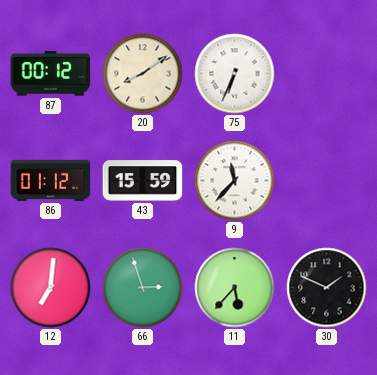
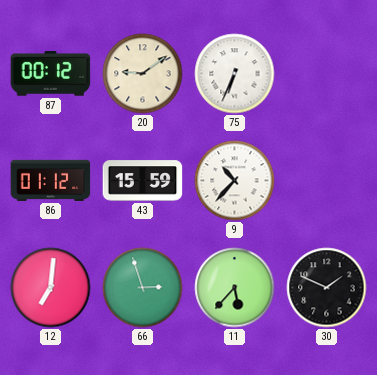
20: 8:09 -> 9:09 (143, 74)
9: 11:37 -> 10:37 (235, 181)
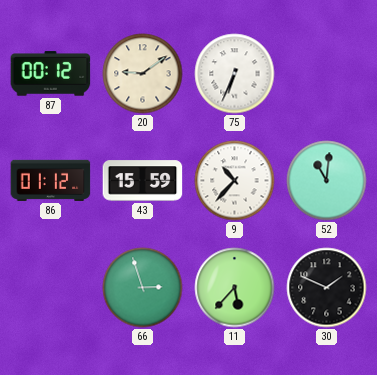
52: none -> 11:01 (327, 181)
12: 7:01 -> none (51, 288)
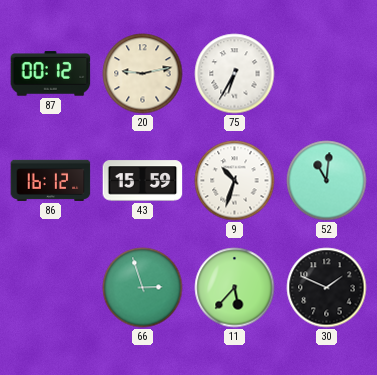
20: 9:09 -> 9:13 (143, 74)
75: 6:34 -> 6:35 (235, 74)
86: 01:12 -> 16:12 (51, 180)
9: 10:37 -> 10:33 (235, 181)
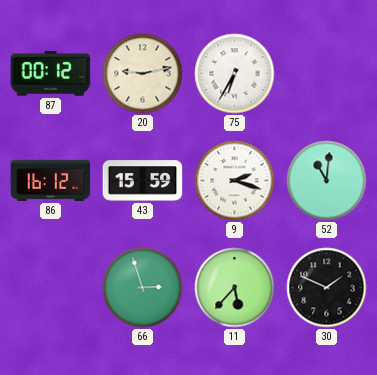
9: 10:33 -> 2:18 (235, 181)
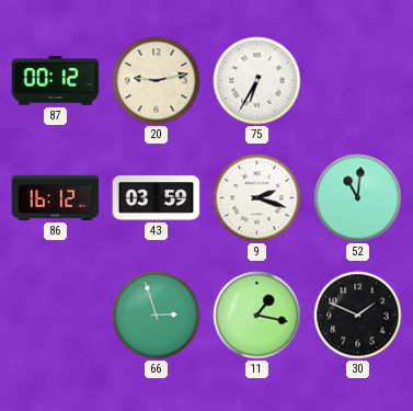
43: 15:59 -> 03:59 (157, 198)
11: 5:37 -> 1:17 (257, 316)
